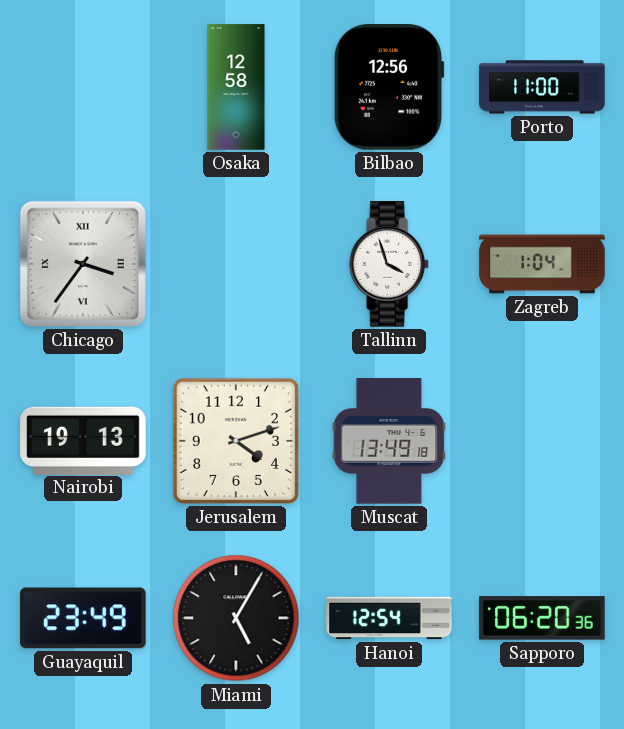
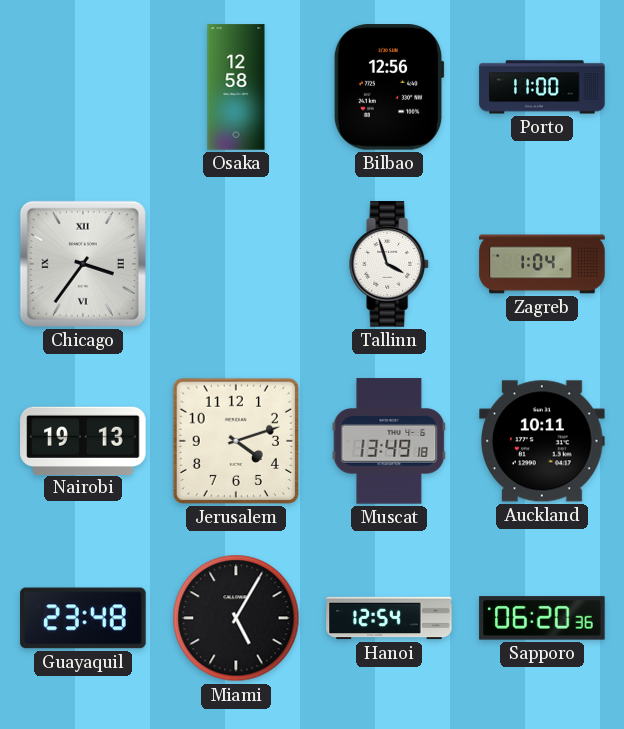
Auckland: none -> 10:11 (542, 441)
Guayaquil: 23:49 -> 23:48 (83, 618)
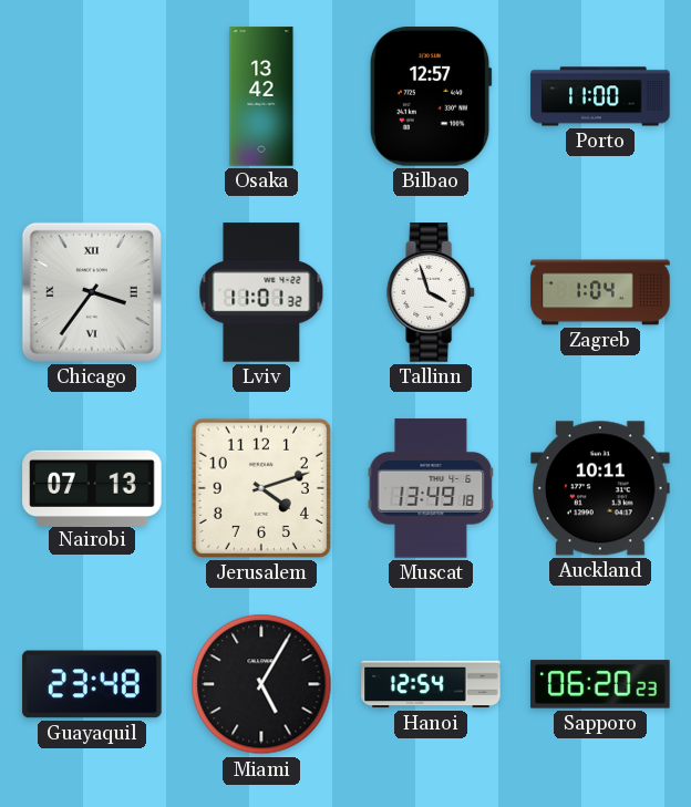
Osaka: 12:58 -> 13:42 (261, 96)
Bilbao: 12:56 -> 12:57 (431, 96)
Lviv: none -> 11:01 (261, 292)
Nairobi: 19:13 -> 07:13 (92, 487)
Sapporo: 06:20:36 -> 06:20:23 (600, 684)
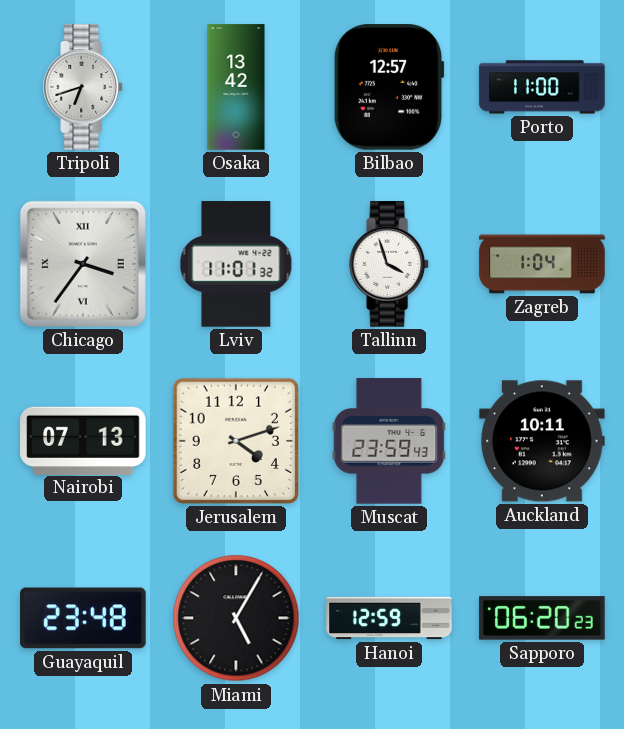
Tripoli: none -> 6:42 (84, 87)
Muscat: 13:49 -> 23:59 (389, 441)
Hanoi: 12:54 -> 12:59 (389, 618)
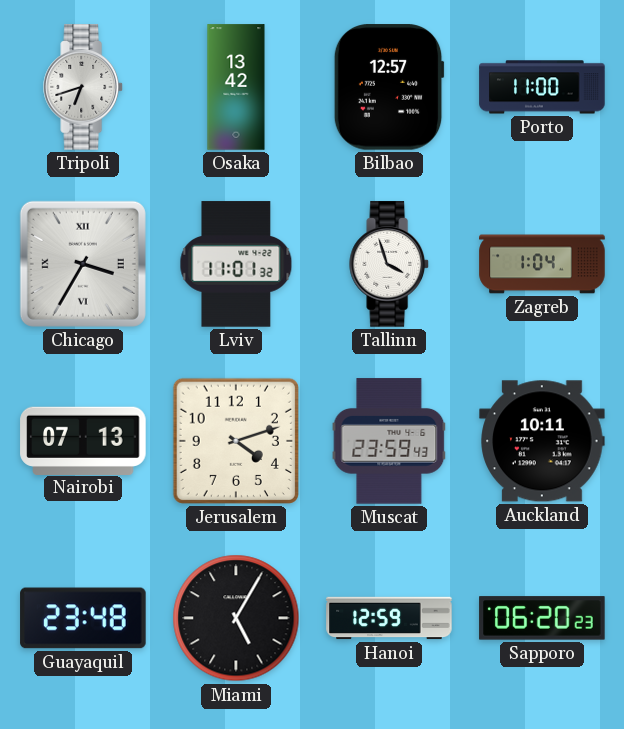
Chicago: 3:36 -> 3:35 (83, 264)
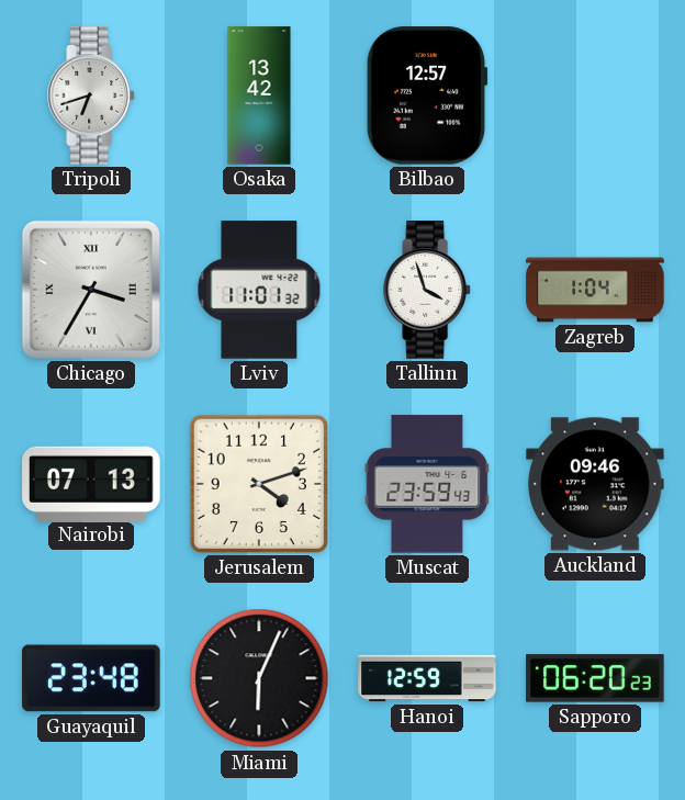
Porto: 11:00 -> none (542, 87)
Auckland: 10:11 -> 09:46 (595, 484)
Miami: 5:05 -> 6:04 (259, 678)
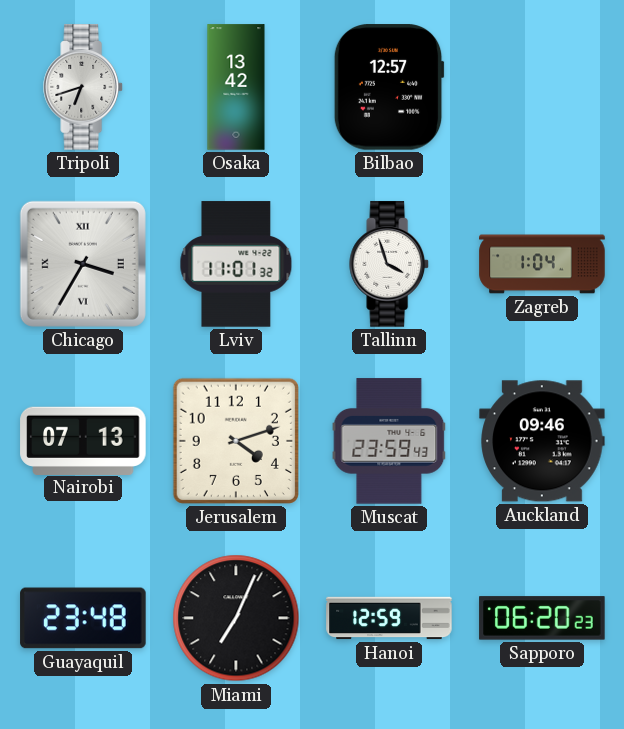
Miami: 6:04 -> 7:04 (236, 618)
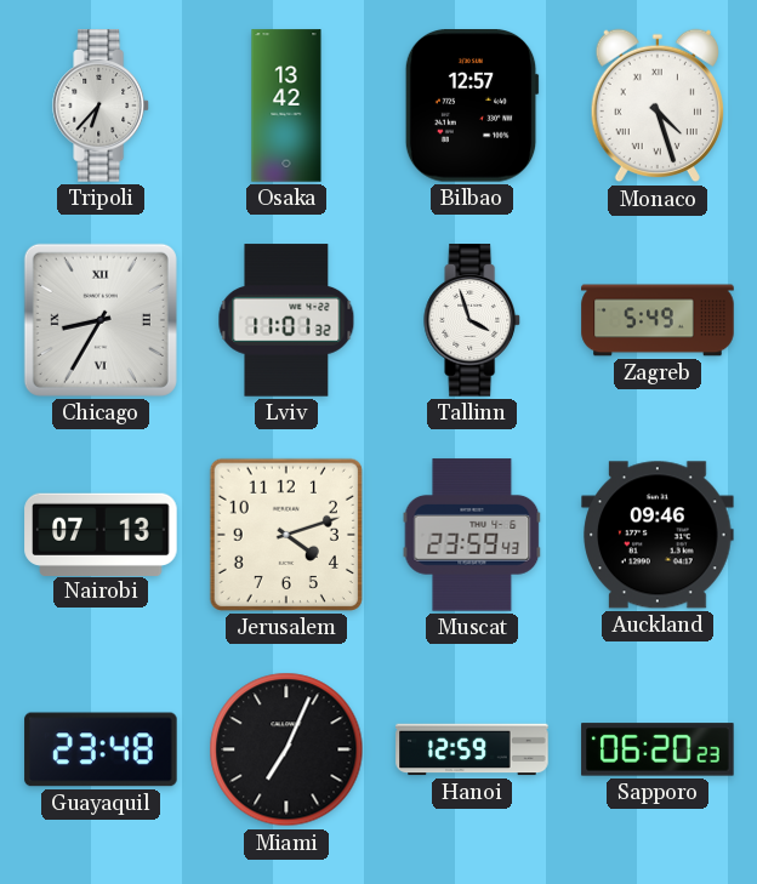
Tripoli: 6:42 -> 6:37 (102, 105)
Monaco: none -> 4:27 (656, 105)
Chicago: 3:35 -> 8:35 (101, 320)
Zagreb: 1:04 -> 5:49 (658, 320)
